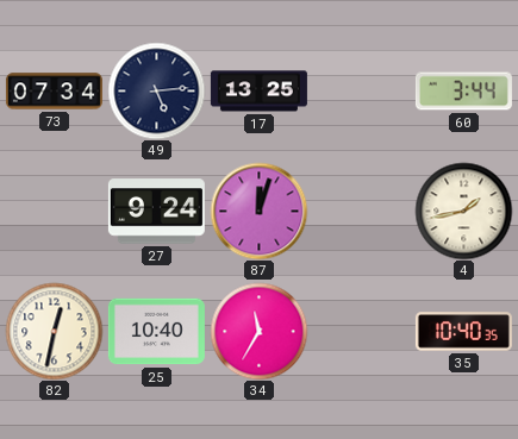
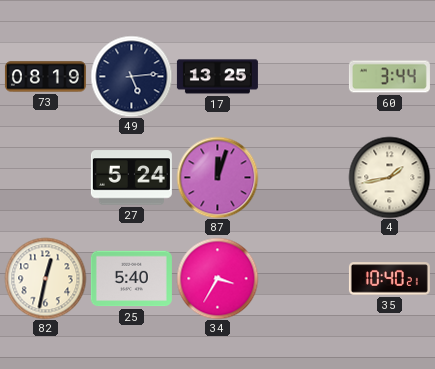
73: 07:34 -> 08:19 (45, 77)
27: 9:24 -> 5:24 (131, 178)
25: 10:40 -> 5:40 (131, 279)
34: 11:35 -> 3:35 (217, 278)
35: 10:40:35 -> 10:40:21 (389, 279)
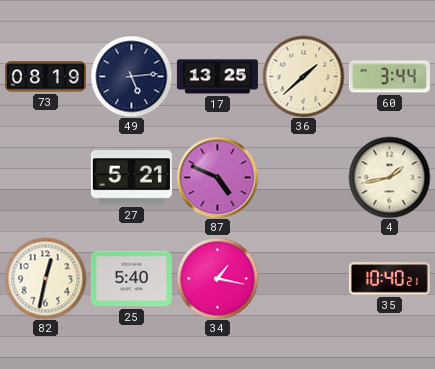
36: none -> 1:38 (303, 76)
27: 5:24 -> 5:21 (131, 178)
87: 12:03 -> 4:49 (217, 177)
34: 3:35 -> 1:17 (217, 278)
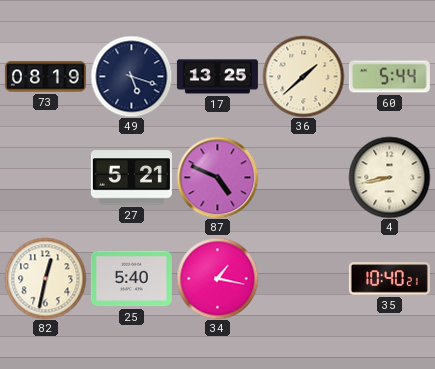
49: 5:14 -> 5:18 (131, 76)
60: 3:44 -> 5:44 (389, 77)
4: 1:43 -> 8:43 (389, 177)
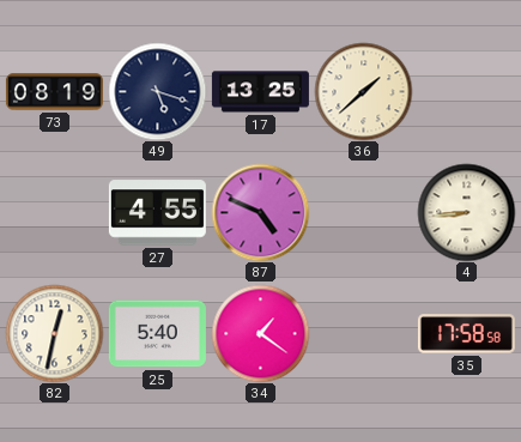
60: 5:44 -> none (389, 77)
27: 5:21 -> 4:55 (157, 213)
4: 8:43 -> 8:44 (466, 212)
34: 1:17 -> 1:21 (260, 333)
35: 10:40 -> 17:58 (466, 334)
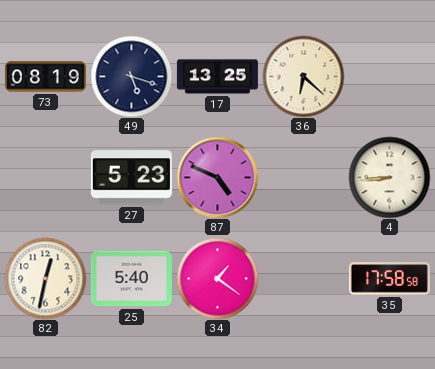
36: 1:38 -> 6:22 (303, 76)
27: 4:55 -> 5:23 (131, 178)
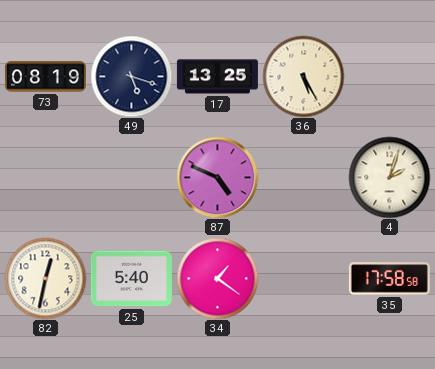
36: 6:22 -> 5:25 (303, 76)
27: 5:23 -> none (131, 178)
4: 8:44 -> 2:03 (389, 177)
